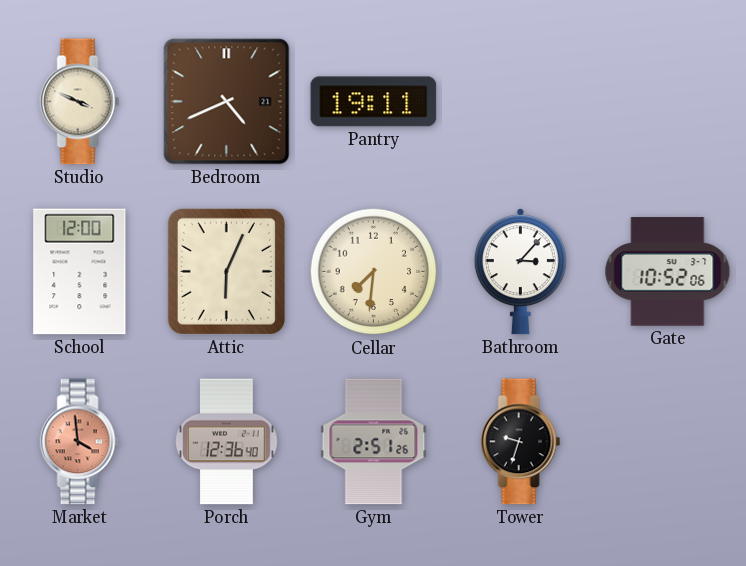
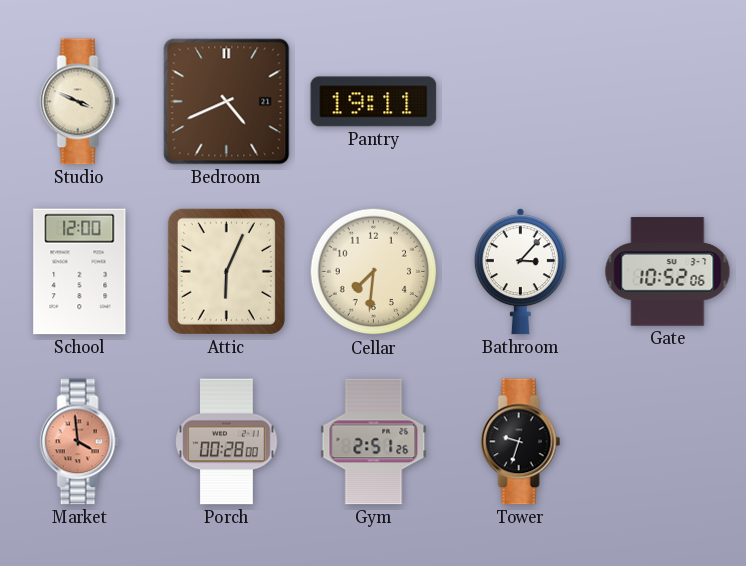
Porch: 12:36 -> 00:28 (227, 442)
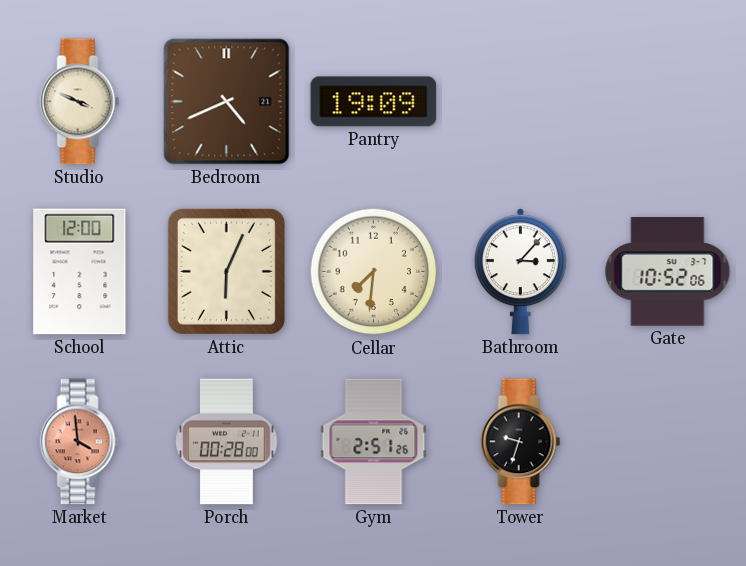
Pantry: 19:11 -> 19:09 (374, 102)
